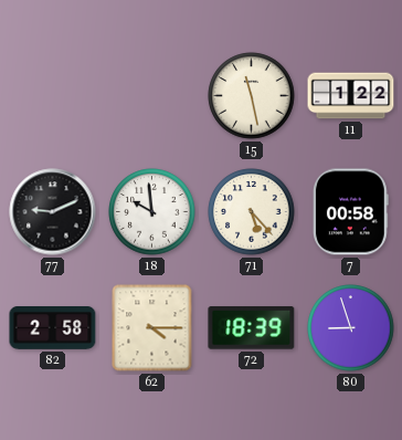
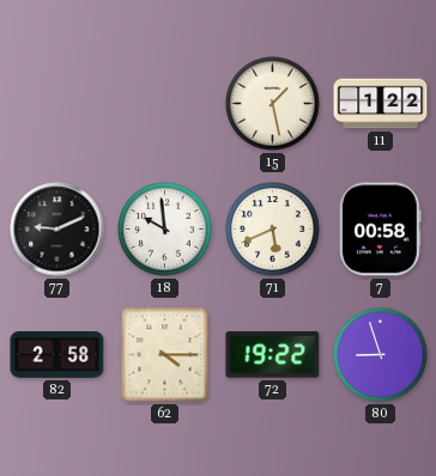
15: 11:28 -> 1:28 (273, 104)
71: 5:23 -> 5:41 (273, 230)
72: 18:39 -> 19:22 (273, 355)
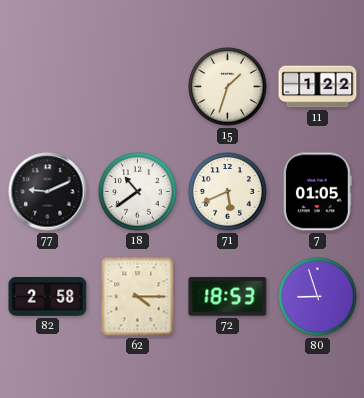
15: 1:28 -> 1:33 (228, 87)
18: 9:59 -> 10:39 (138, 192)
7: 00:58 -> 01:05 (317, 192)
72: 19:22 -> 18:53 (228, 297)
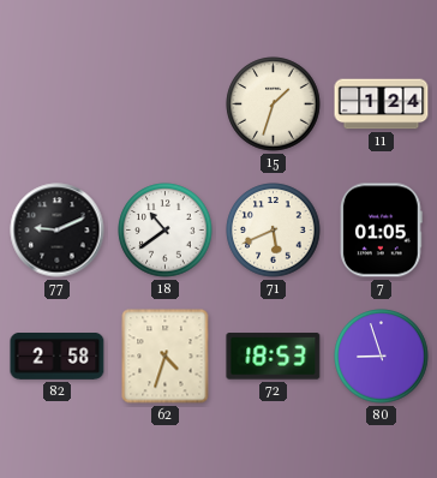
11: 1:22 -> 1:24 (382, 104)
62: 4:15 -> 4:33 (166, 357)
